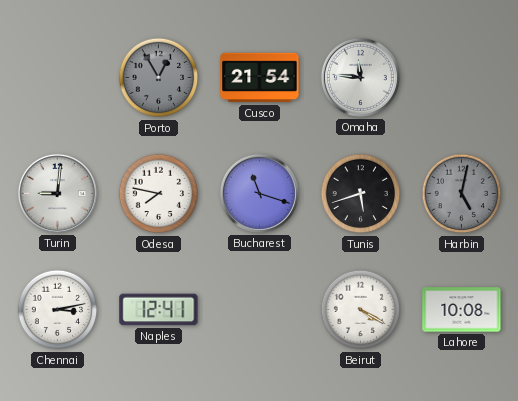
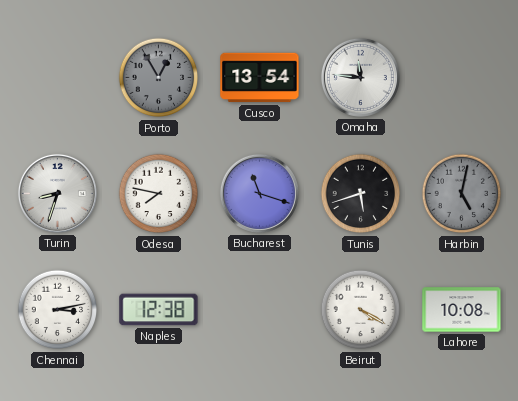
Cusco: 21:54 -> 13:54 (260, 78)
Turin: 9:01 -> 8:33 (57, 193)
Naples: 12:41 -> 12:38 (159, 310)
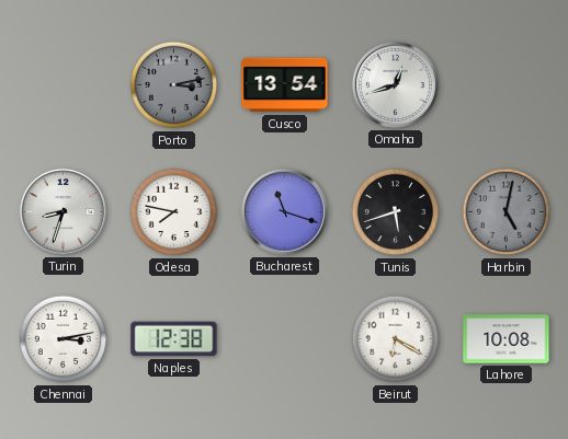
Porto: 12:55 -> 3:13 (174, 85)
Omaha: 11:46 -> 12:42 (395, 84)
Beirut: 4:20 -> 6:20 (396, 339)
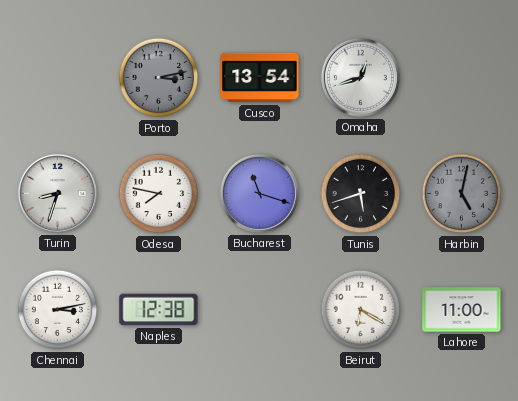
Lahore: 10:08 -> 11:00 (462, 310)
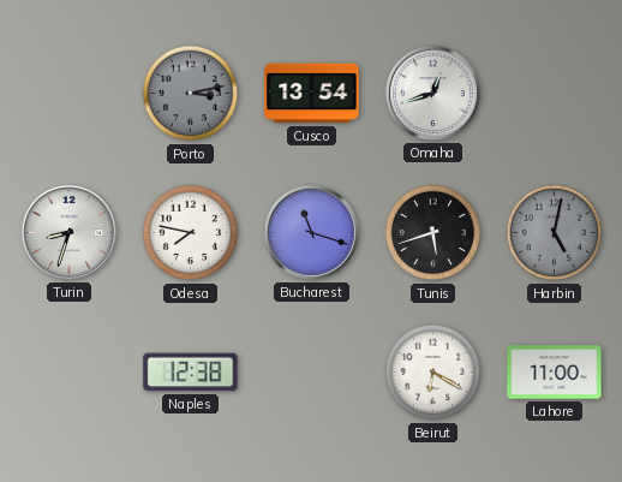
Chennai: 3:13 -> none (58, 310)
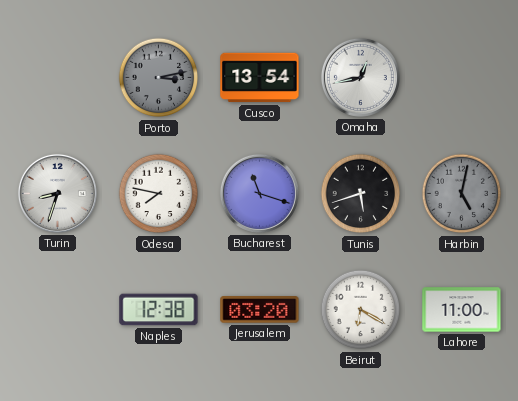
Omaha: 12:42 -> 12:43 (360, 77)
Jerusalem: none -> 03:20 (260, 310)
